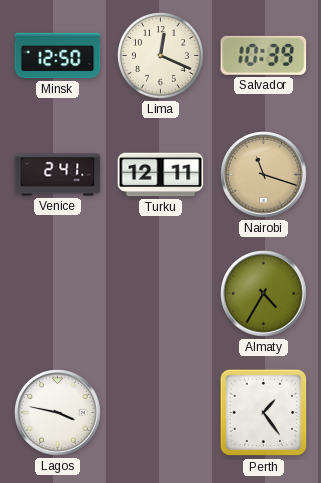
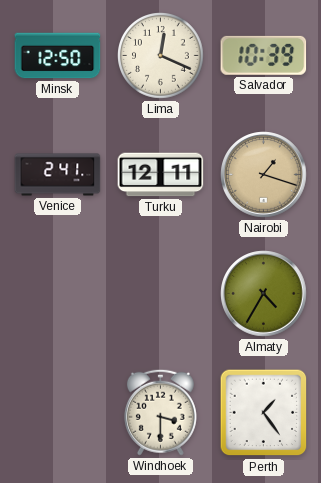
Nairobi: 11:18 -> 1:18 (264, 175)
Lagos: 3:47 -> none (58, 413)
Windhoek: none -> 3:30 (160, 412)
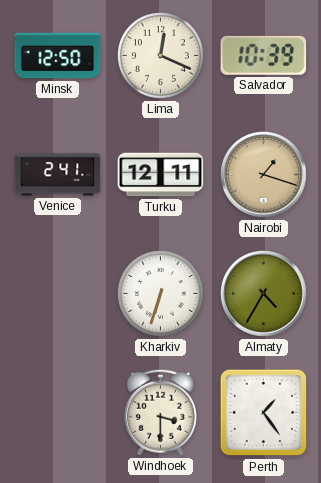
Kharkiv: none -> 6:33 (161, 294)
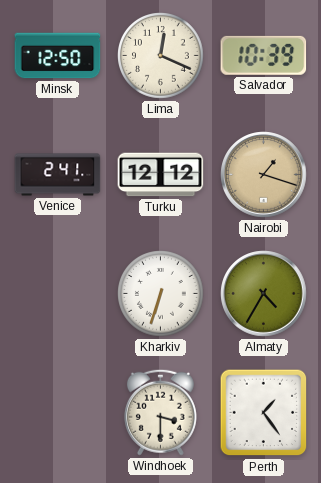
Turku: 12:11 -> 12:12 (161, 175)
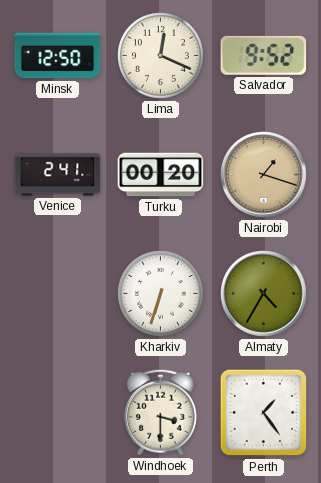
Salvador: 10:39 -> 9:52 (264, 55)
Turku: 12:12 -> 00:20 (161, 175)
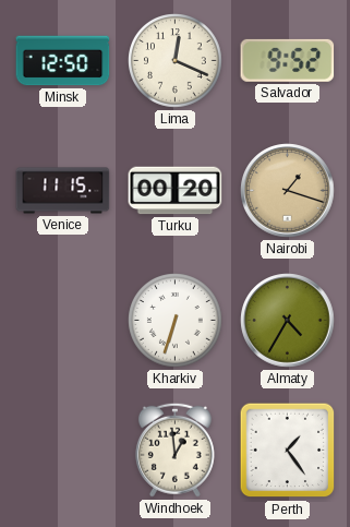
Venice: 2:41 -> 11:15 (63, 191)
Windhoek: 3:30 -> 12:59 (174, 450)
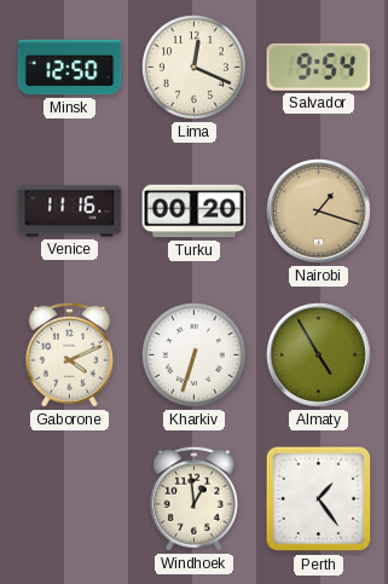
Salvador: 9:52 -> 9:54 (319, 67)
Venice: 11:15 -> 11:16 (70, 212)
Gaborone: none -> 4:11 (69, 354)
Almaty: 4:35 -> 4:55 (319, 355)
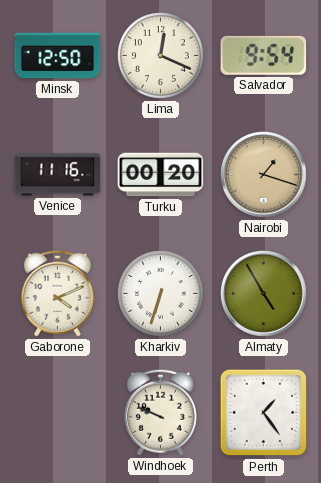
Windhoek: 12:59 -> 9:49 (160, 412)
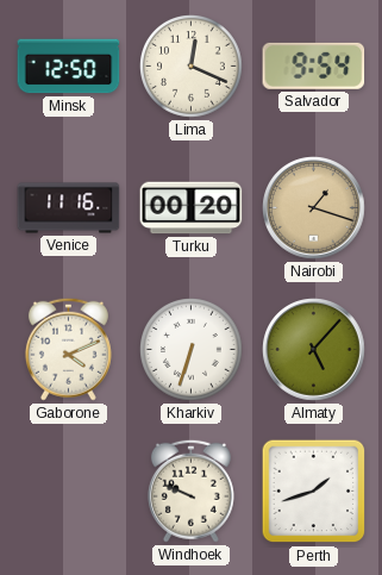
Almaty: 4:55 -> 5:07 (314, 350)
Perth: 1:24 -> 1:42 (314, 492)
